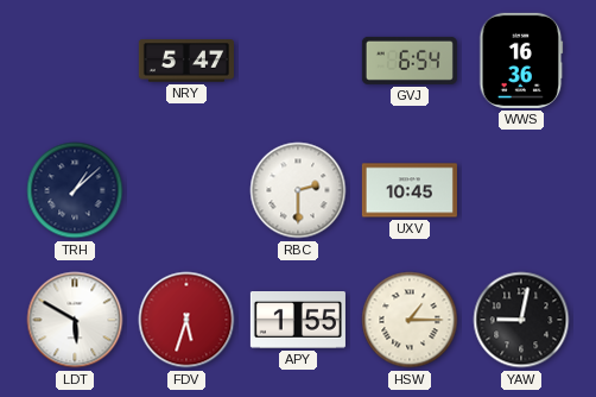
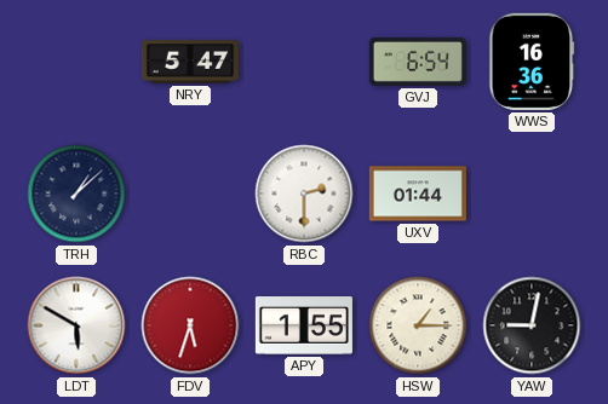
UXV: 10:45 -> 01:44 (418, 194)
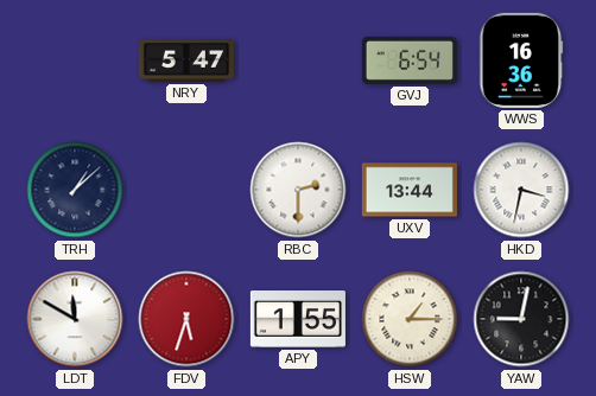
UXV: 01:44 -> 13:44 (410, 190)
HKD: none -> 3:32 (521, 190)
LDT: 5:50 -> 11:50 (75, 319)
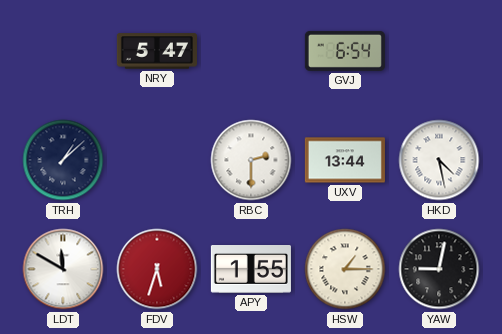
WWS: 16:36 -> none (521, 60)
HKD: 3:32 -> 4:28 (439, 160)
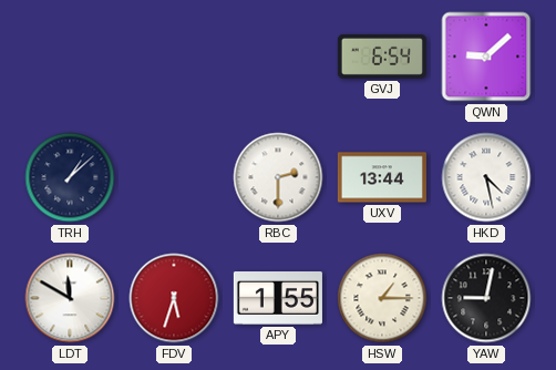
NRY: 5:47 -> none (157, 51)
QWN: none -> 9:08 (486, 56)
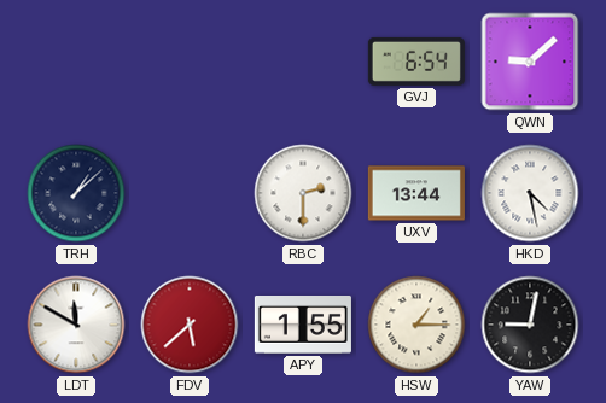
FDV: 5:33 -> 5:38 (190, 325)
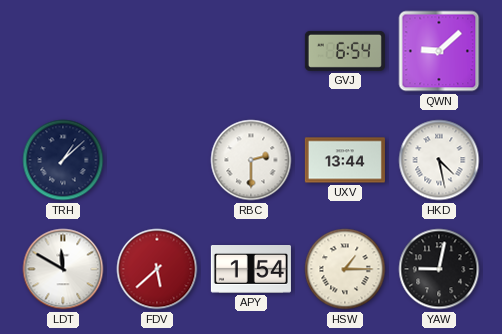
APY: 1:55 -> 1:54 (251, 270)
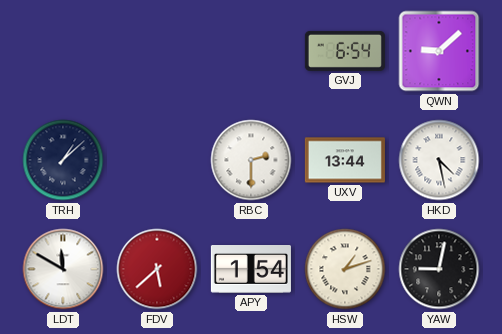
HSW: 1:15 -> 1:12 (345, 269)
